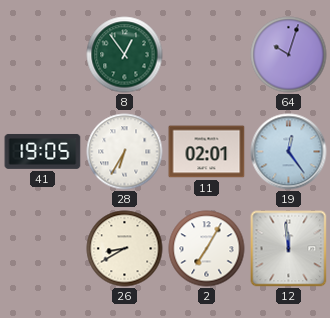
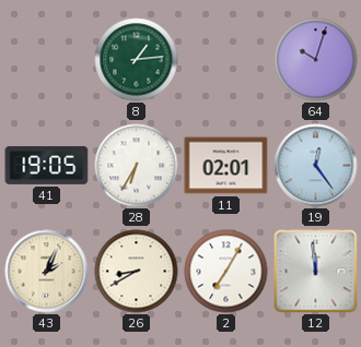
8: 12:54 -> 1:14 (137, 60)
43: none -> 2:04 (47, 272)
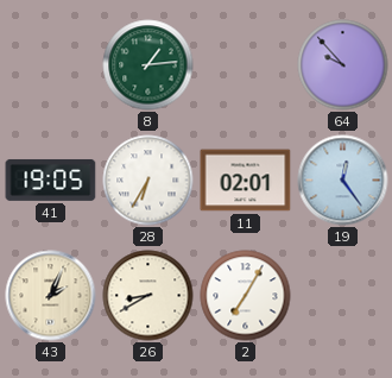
64: 10:03 -> 9:53 (343, 65)
12: 11:59 -> none (316, 272)
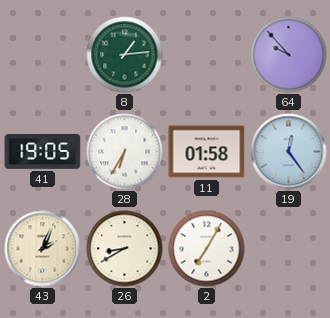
11: 02:01 -> 01:58 (207, 152)
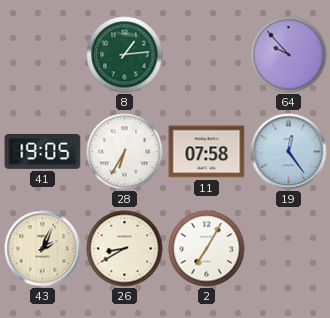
11: 01:58 -> 07:58 (207, 152)
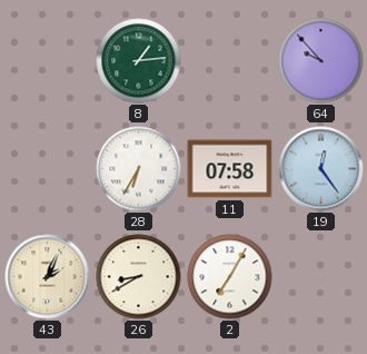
41: 19:05 -> none (43, 151)
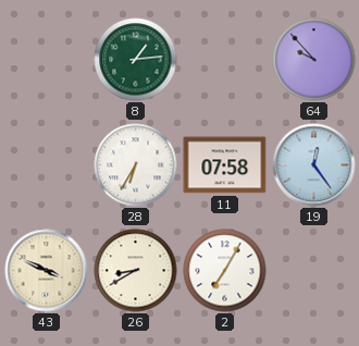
43: 2:04 -> 3:49 (47, 271)
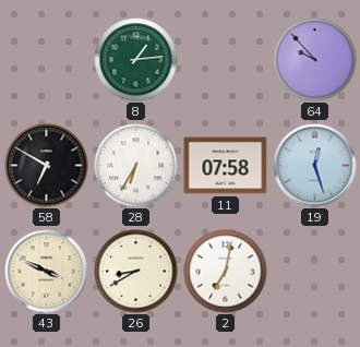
58: none -> 6:50 (47, 166)
19: 12:24 -> 12:27 (315, 166)
2: 7:05 -> 7:02 (226, 272)
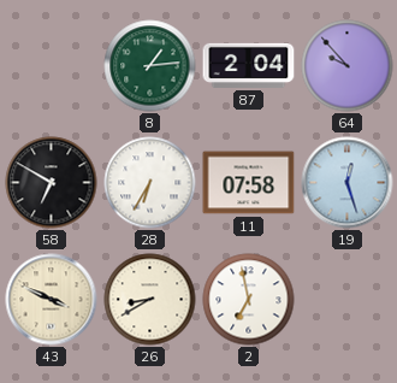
87: none -> 2:04 (249, 65)
2: 7:02 -> 6:58 (249, 300)
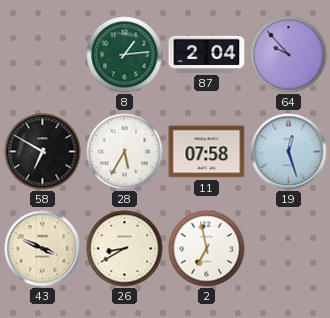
28: 6:35 -> 5:35 (125, 152)
